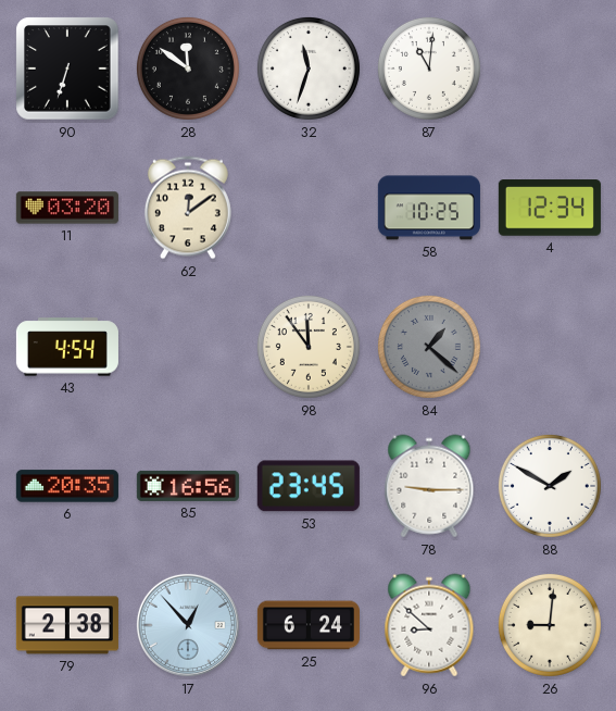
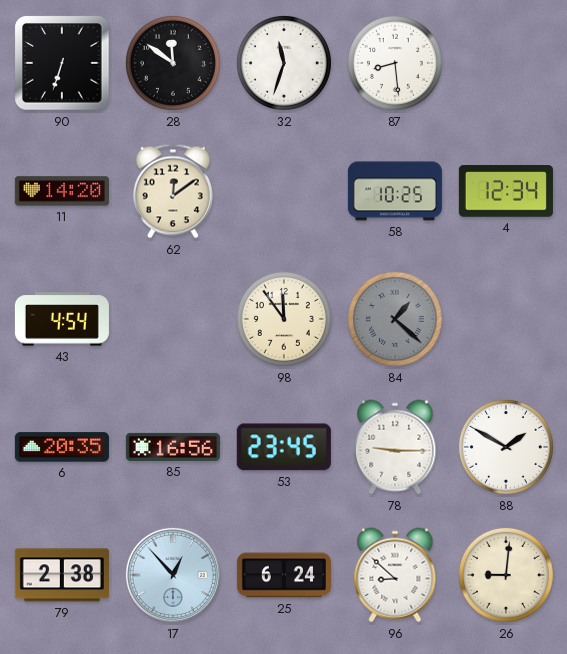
87: 11:01 -> 8:29 (395, 63)
11: 03:20 -> 14:20 (62, 191)
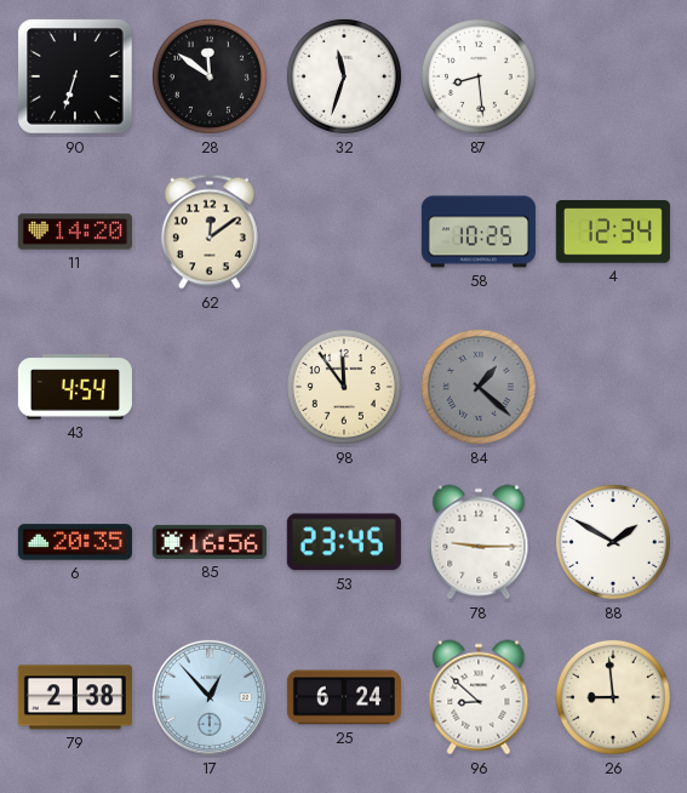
26: 9:01 -> 8:59 (613, 697)
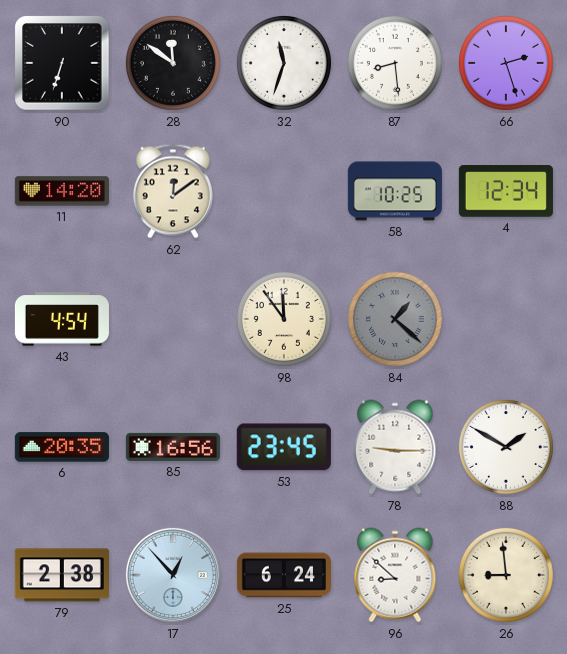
66: none -> 2:27 (506, 63)
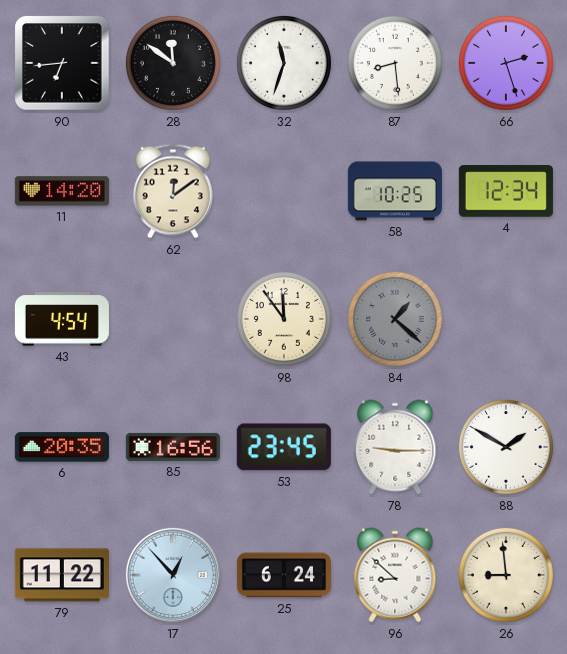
90: 6:33 -> 6:44 (62, 63)
79: 2:38 -> 11:22 (62, 575)
